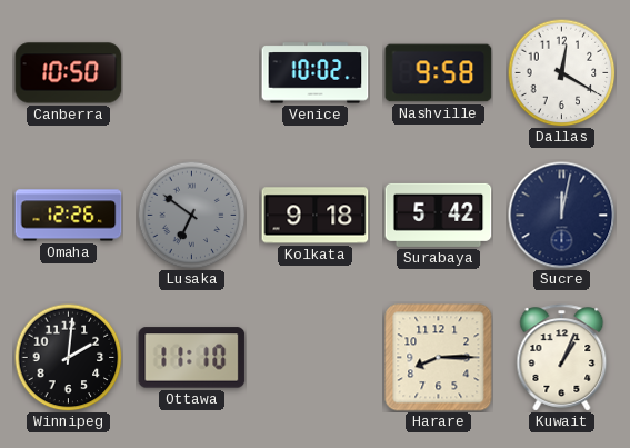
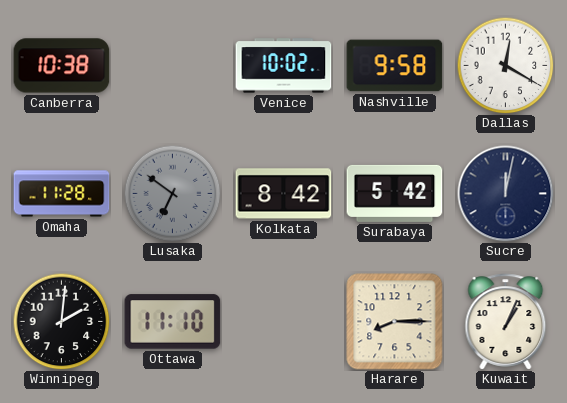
Canberra: 10:50 -> 10:38 (62, 66)
Omaha: 12:26 -> 11:28 (62, 194)
Kolkata: 9:18 -> 8:42 (284, 194)
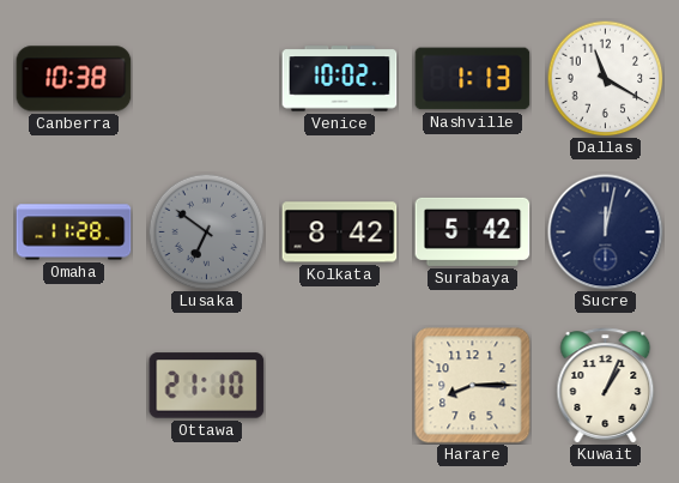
Nashville: 9:58 -> 1:13 (473, 79)
Dallas: 12:20 -> 11:20 (605, 78)
Winnipeg: 2:01 -> none (61, 321)
Ottawa: 11:10 -> 21:10 (207, 386)
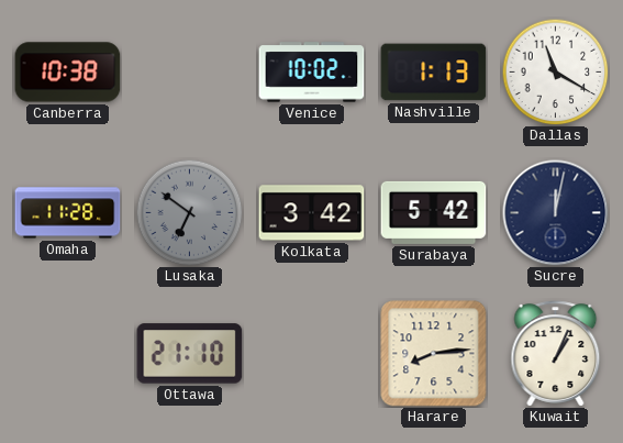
Kolkata: 8:42 -> 3:42 (312, 213)
Harare: 8:15 -> 8:14 (434, 354)
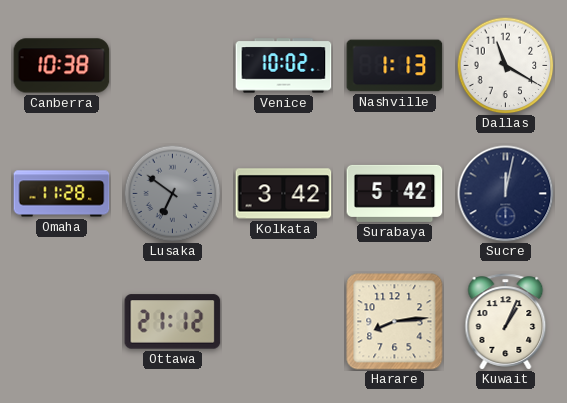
Ottawa: 21:10 -> 21:12 (173, 322)
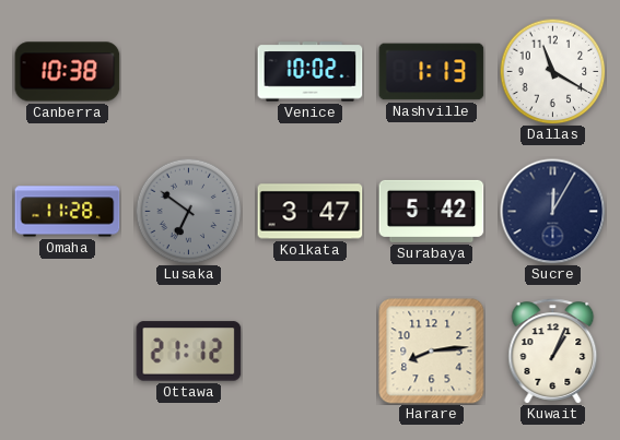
Kolkata: 3:42 -> 3:47 (311, 212)
Sucre: 12:02 -> 12:05 (553, 212)
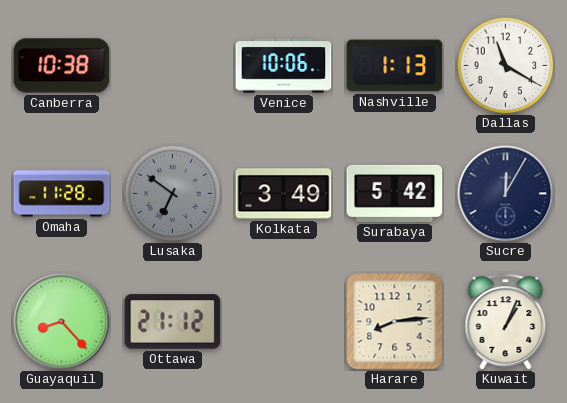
Venice: 10:02 -> 10:06 (284, 66)
Kolkata: 3:47 -> 3:49 (284, 194)
Guayaquil: none -> 8:23 (62, 322)
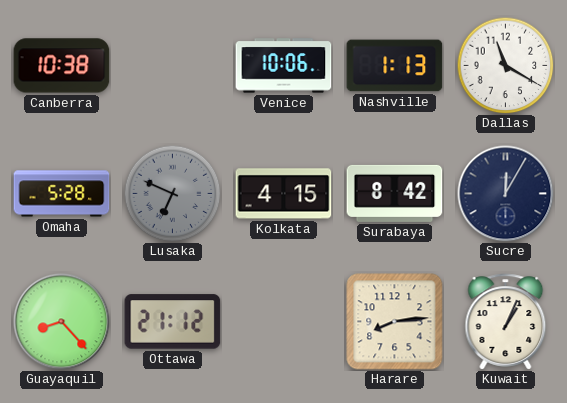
Omaha: 11:28 -> 5:28 (62, 194)
Lusaka: 6:51 -> 6:49 (172, 193)
Kolkata: 3:49 -> 4:15 (284, 194)
Surabaya: 5:42 -> 8:42 (395, 193)
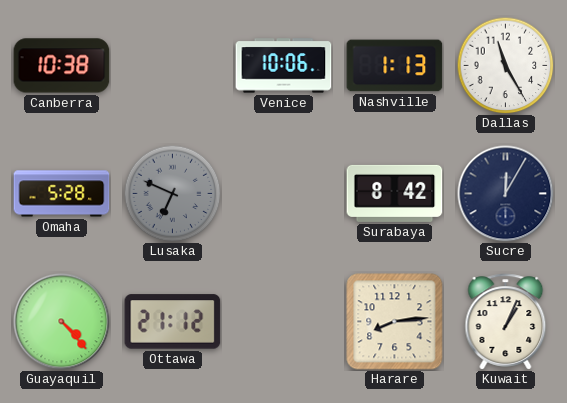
Dallas: 11:20 -> 11:25 (505, 65)
Kolkata: 4:15 -> none (284, 194)
Guayaquil: 8:23 -> 4:23 (62, 322)
